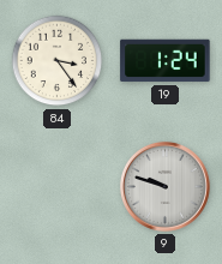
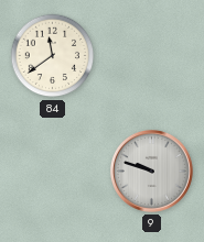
84: 3:24 -> 11:39 (53, 56)
19: 1:24 -> none (166, 61)
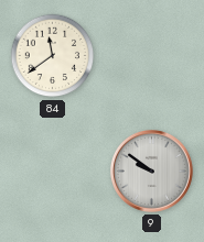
9: 9:48 -> 9:51 (151, 170)
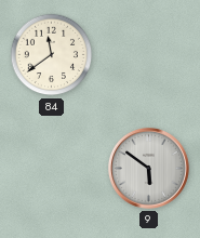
9: 9:51 -> 5:51 (148, 168)
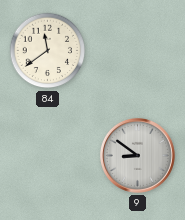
9: 5:51 -> 8:51 (137, 155)
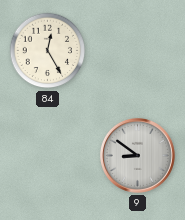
84: 11:39 -> 12:25 (48, 51)
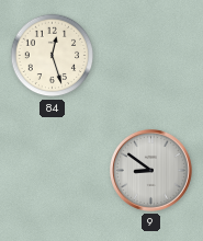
84: 12:25 -> 12:27 (53, 56)
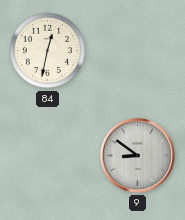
84: 12:27 -> 12:32 (48, 51)
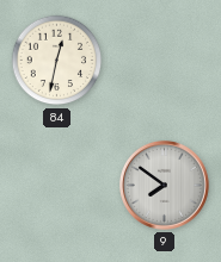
9: 8:51 -> 7:51 (164, 185)
